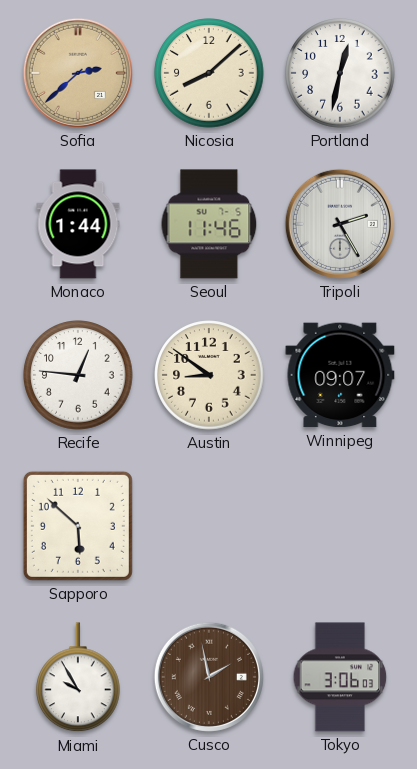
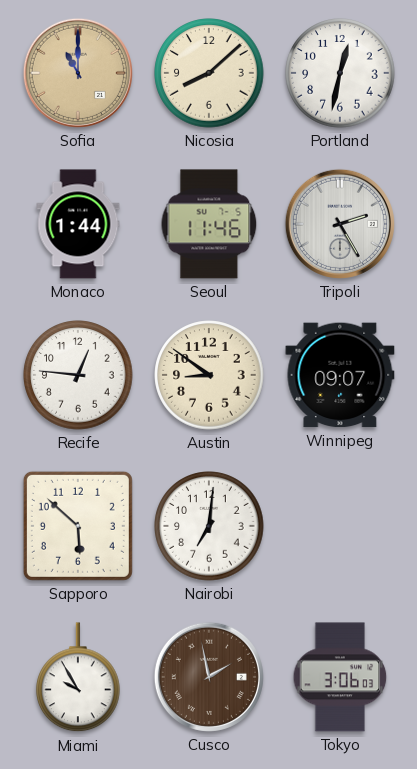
Sofia: 2:38 -> 11:00 (78, 73)
Nairobi: none -> 7:01 (209, 526)
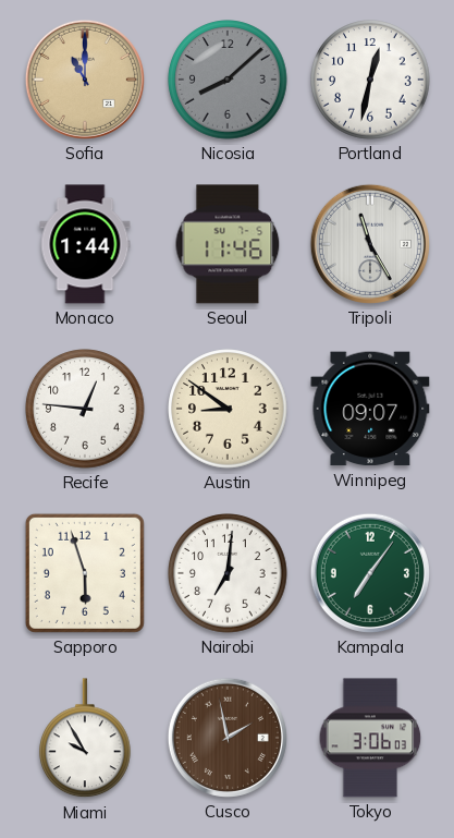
Nicosia dial: cream -> grey (228, 80)
Tripoli: 2:25 -> 11:25 (370, 244)
Sapporo: 5:52 -> 5:57 (85, 573)
Kampala: none -> 7:06 (370, 573)
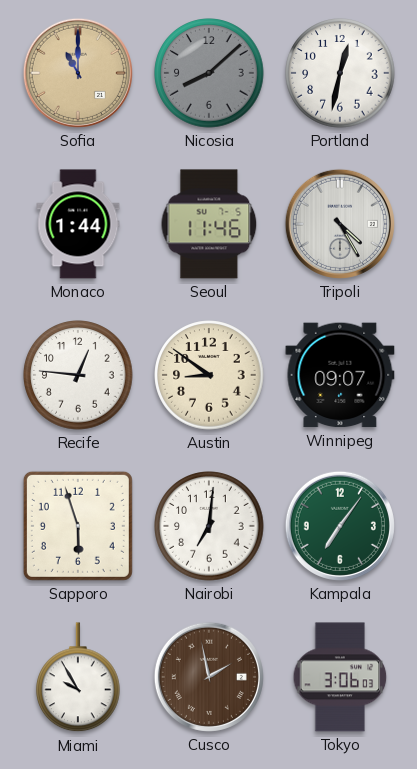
Tripoli: 11:25 -> 4:25 (340, 224)
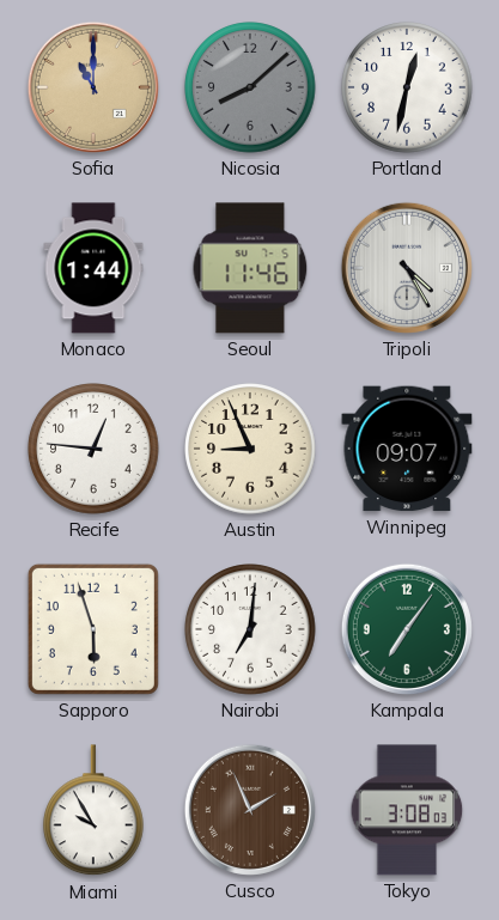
Austin: 8:51 -> 8:56 (250, 449)
Cusco: 1:58 -> 1:56 (250, 810)
Tokyo: 3:06 -> 3:08 (407, 810)
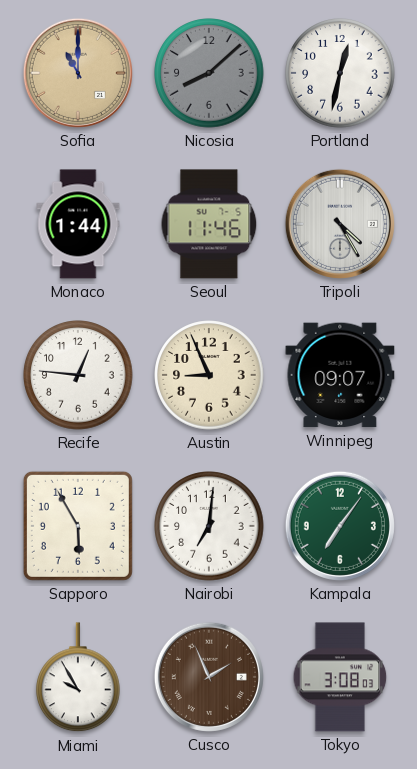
Sapporo: 5:57 -> 5:55 (78, 526)
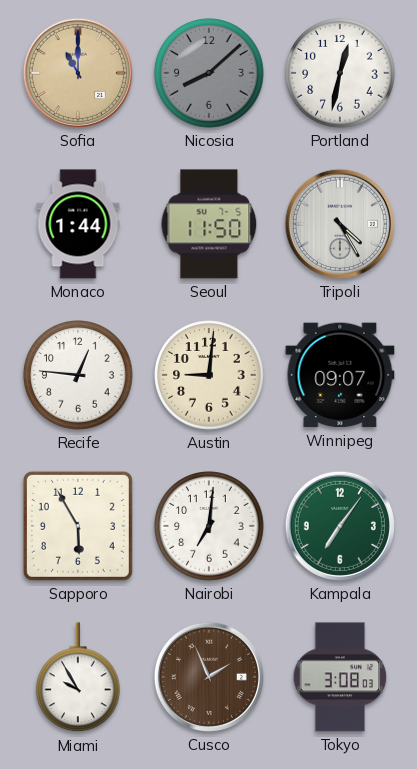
Seoul: 11:46 -> 11:50 (209, 224)
Austin: 8:56 -> 9:01 (209, 375)
